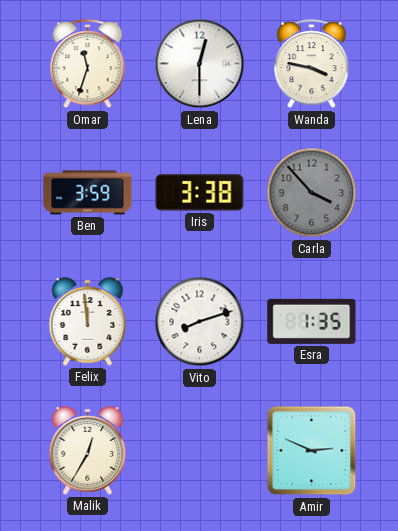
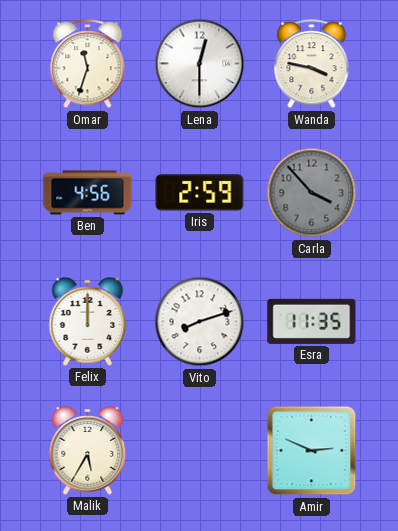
Ben: 3:59 -> 4:56 (88, 193)
Iris: 3:38 -> 2:59 (200, 193)
Felix: 11:59 -> 12:00 (88, 322)
Esra: 1:35 -> 11:35 (312, 321)
Malik: 12:35 -> 5:35 (88, 451)
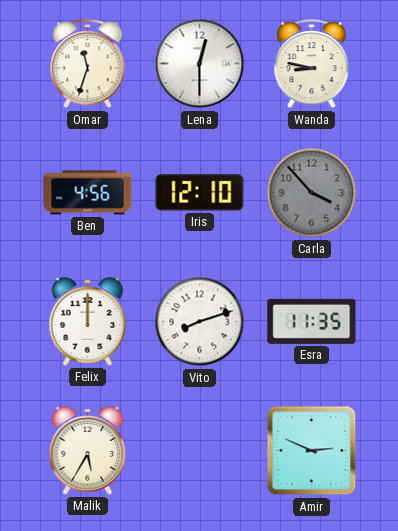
Wanda: 3:47 -> 8:47 (312, 64)
Iris: 2:59 -> 12:10 (200, 193)
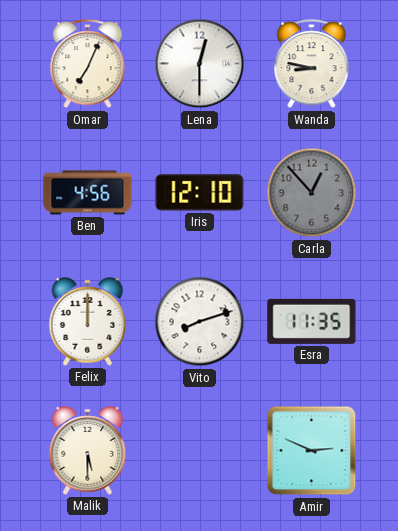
Omar: 11:33 -> 7:04 (88, 64)
Carla: 3:53 -> 12:53 (312, 193)
Malik: 5:35 -> 5:30 (88, 451)
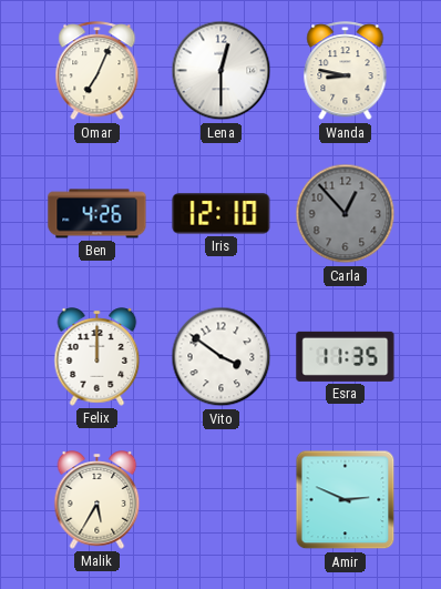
Ben: 4:56 -> 4:26 (98, 214)
Vito: 8:12 -> 3:51 (222, 357)
Malik: 5:30 -> 5:35 (98, 500)
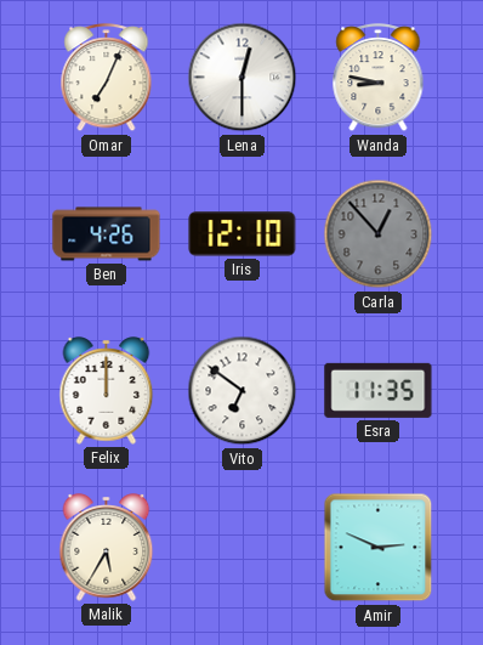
Vito: 3:51 -> 6:51 (243, 391)
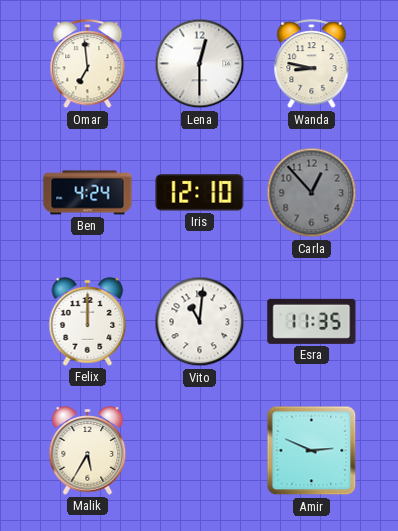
Omar: 7:04 -> 6:59 (88, 64)
Ben: 4:26 -> 4:24 (88, 193)
Vito: 6:51 -> 11:01 (200, 322)
